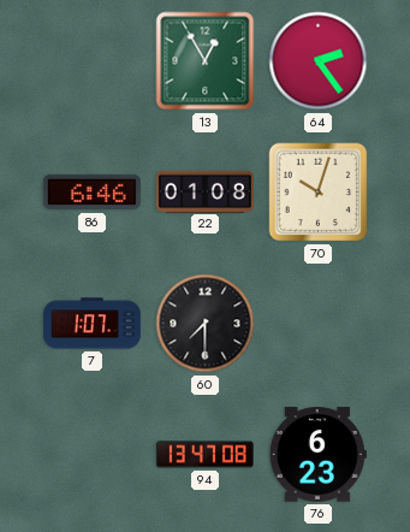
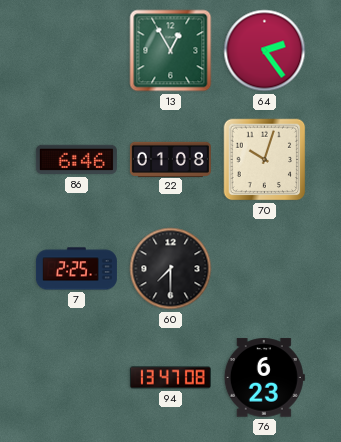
7: 1:07 -> 2:25 (76, 269)
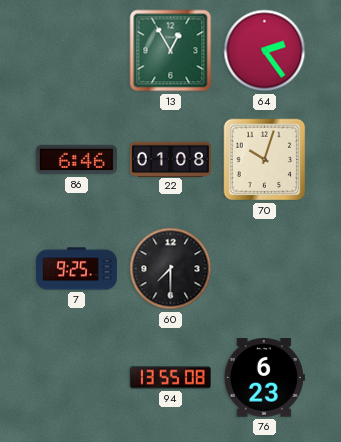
7: 2:25 -> 9:25 (76, 269)
94: 13:47 -> 13:55 (170, 378)
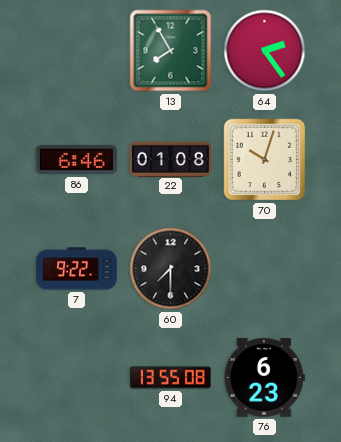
13: 12:55 -> 7:55 (171, 51)
7: 9:25 -> 9:22 (76, 269)
